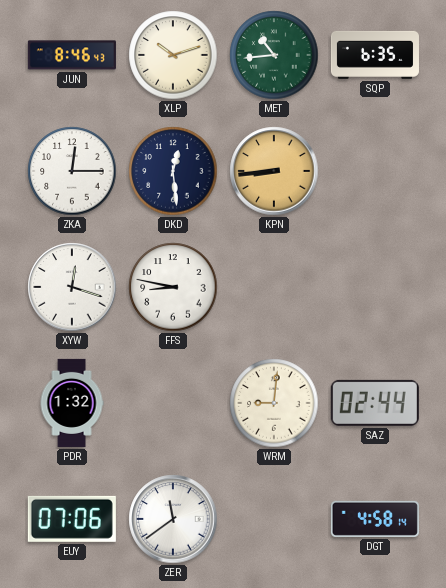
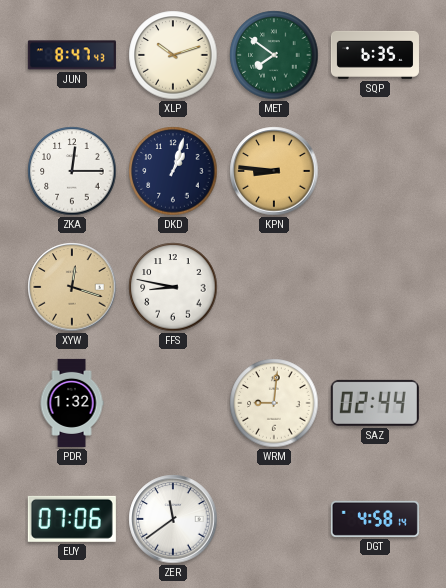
JUN: 8:46 -> 8:47 (72, 55)
MET: 10:44 -> 7:51 (274, 55)
DKD: 12:29 -> 1:03 (173, 171)
KPN: 8:44 -> 8:46 (274, 171)
XYW dial: white -> champagne (72, 287)
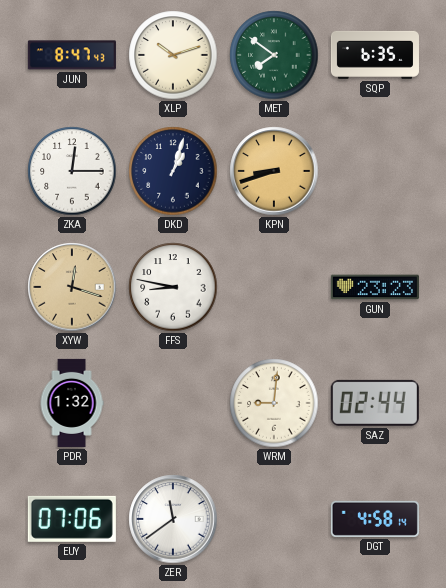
KPN: 8:46 -> 8:42 (274, 171)
GUN: none -> 23:23 (375, 287)
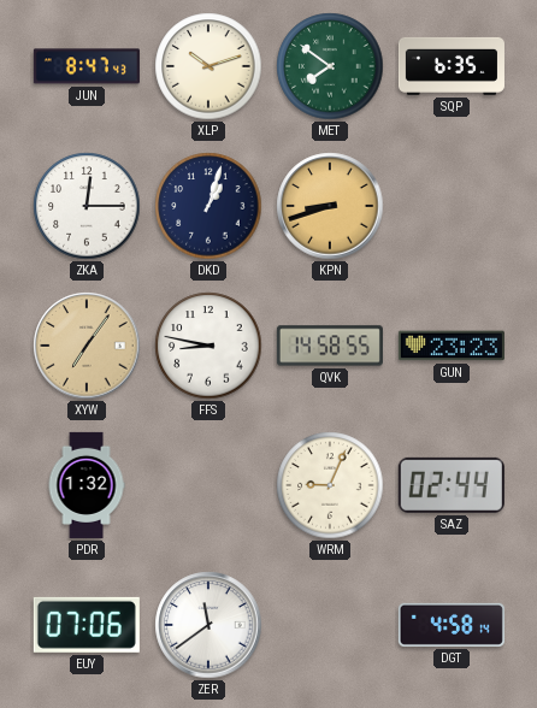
XYW: 12:18 -> 7:06 (87, 346)
QVK: none -> 14:58 (330, 346)
WRM: 9:01 -> 9:04 (330, 485)
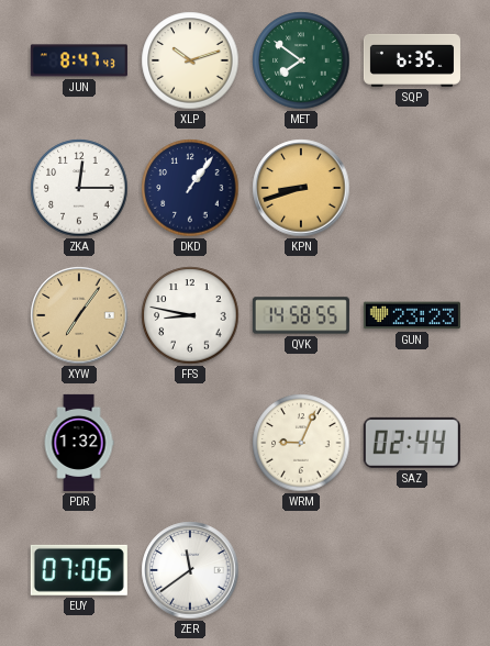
DKD: 1:03 -> 1:06 (190, 188)
DGT: 4:58 -> none (452, 625)
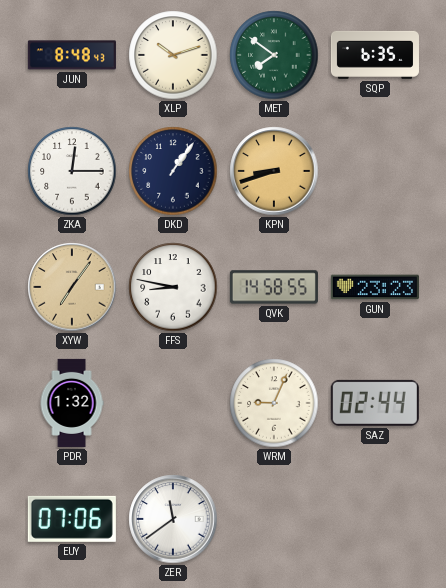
JUN: 8:47 -> 8:48 (72, 55)
